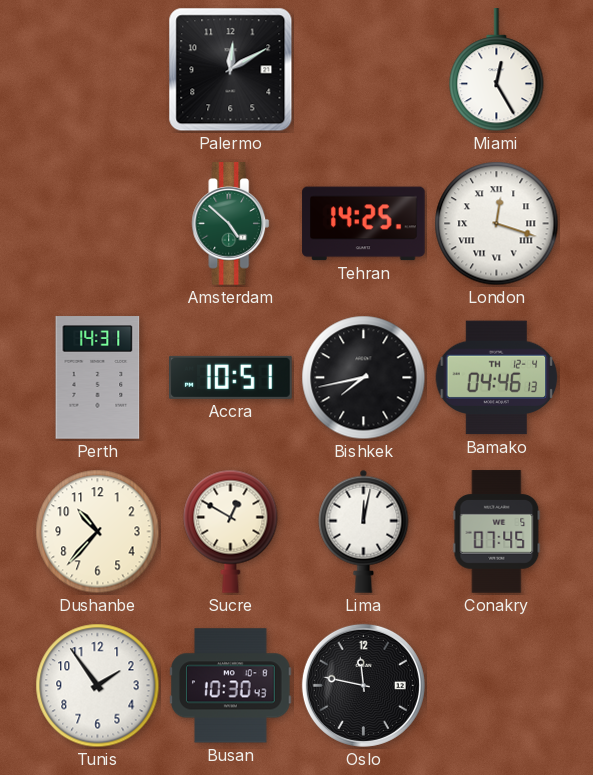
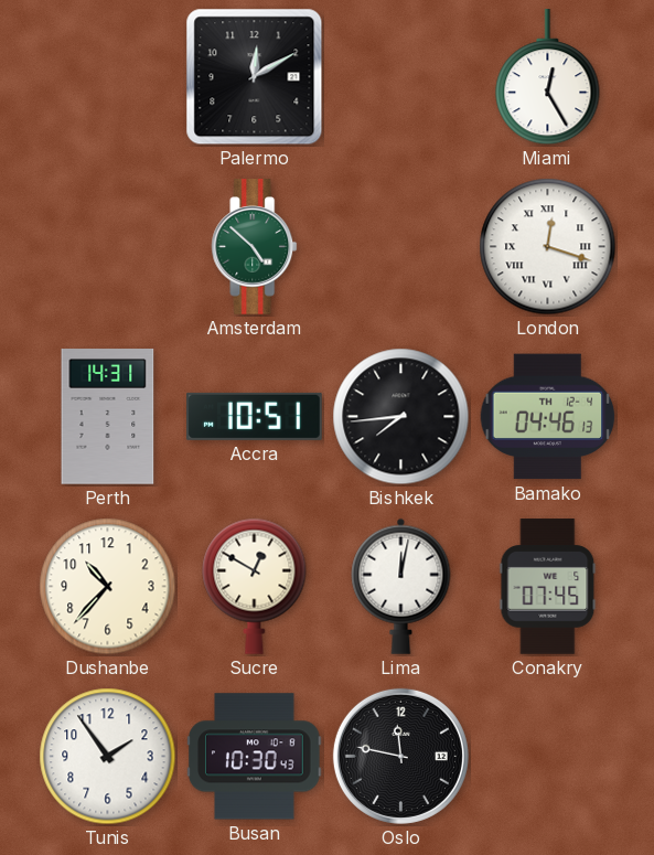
Tehran: 14:25 -> none (364, 224)
Bishkek: 7:43 -> 7:44 (401, 417)
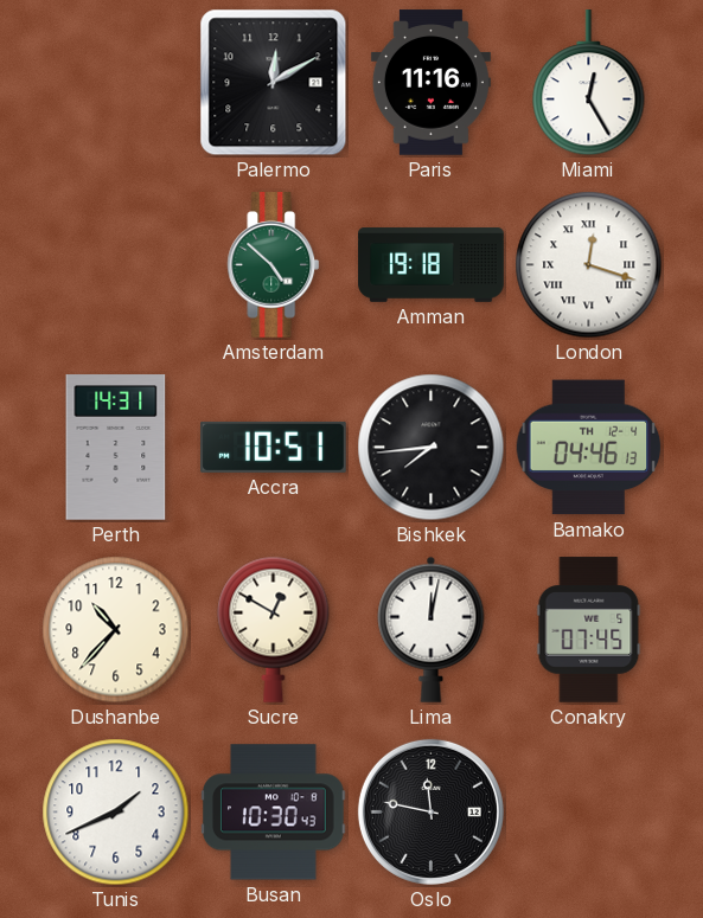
Paris: none -> 11:16 (430, 83)
Amman: none -> 19:18 (432, 265)
Tunis: 1:54 -> 1:41 (116, 813)
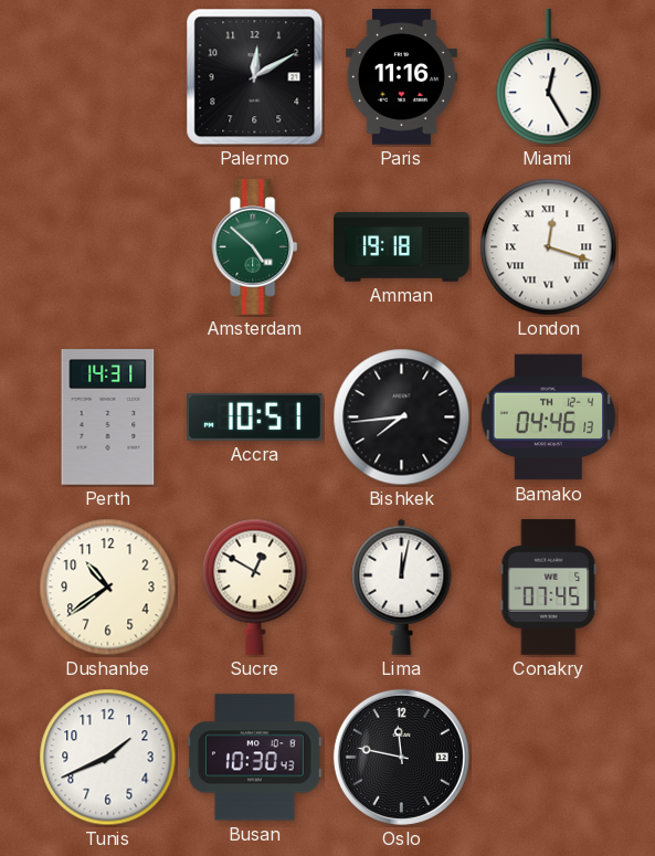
Dushanbe: 10:37 -> 10:39 (108, 588)
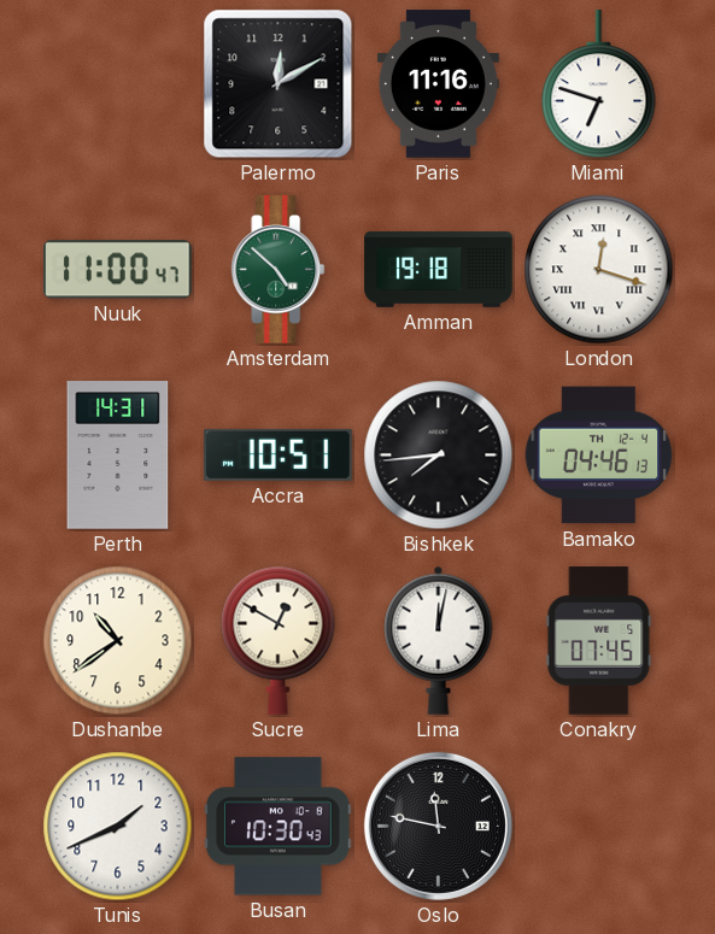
Miami: 12:25 -> 6:48 (599, 84)
Nuuk: none -> 11:00 (117, 270)
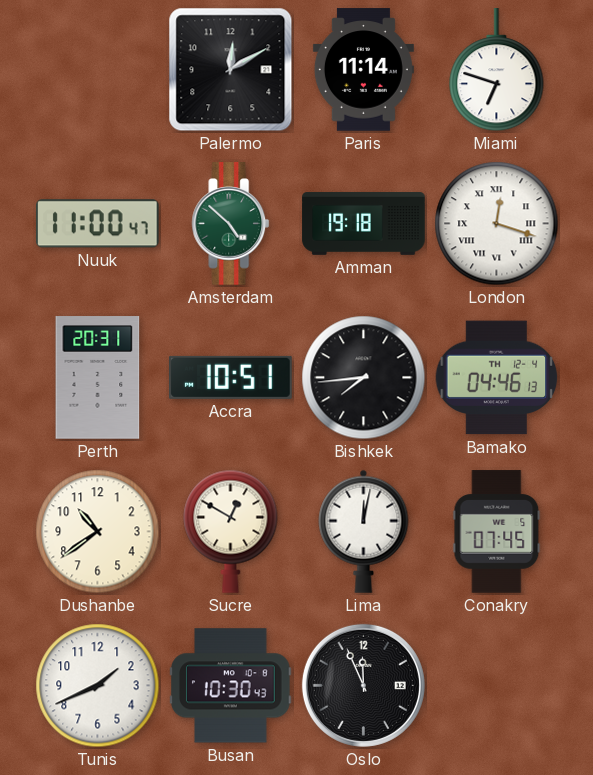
Paris: 11:16 -> 11:14 (363, 70)
Perth: 14:31 -> 20:31 (98, 378)
Oslo: 11:47 -> 11:56 (363, 685)
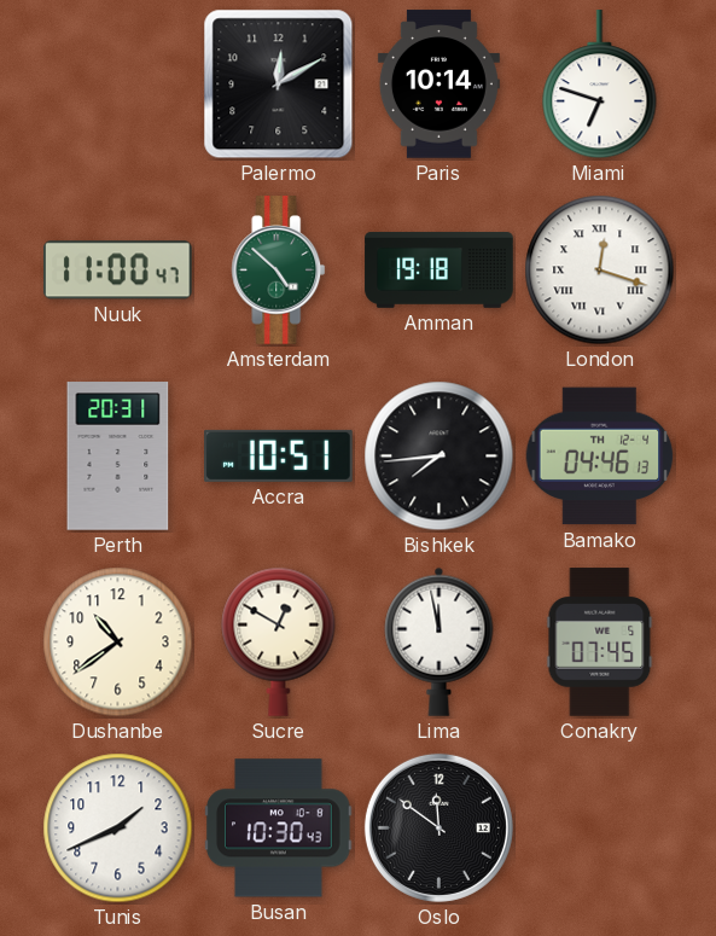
Paris: 11:14 -> 10:14 (438, 85)
Lima: 12:02 -> 11:58 (440, 641)
Oslo: 11:56 -> 11:51 (438, 827)
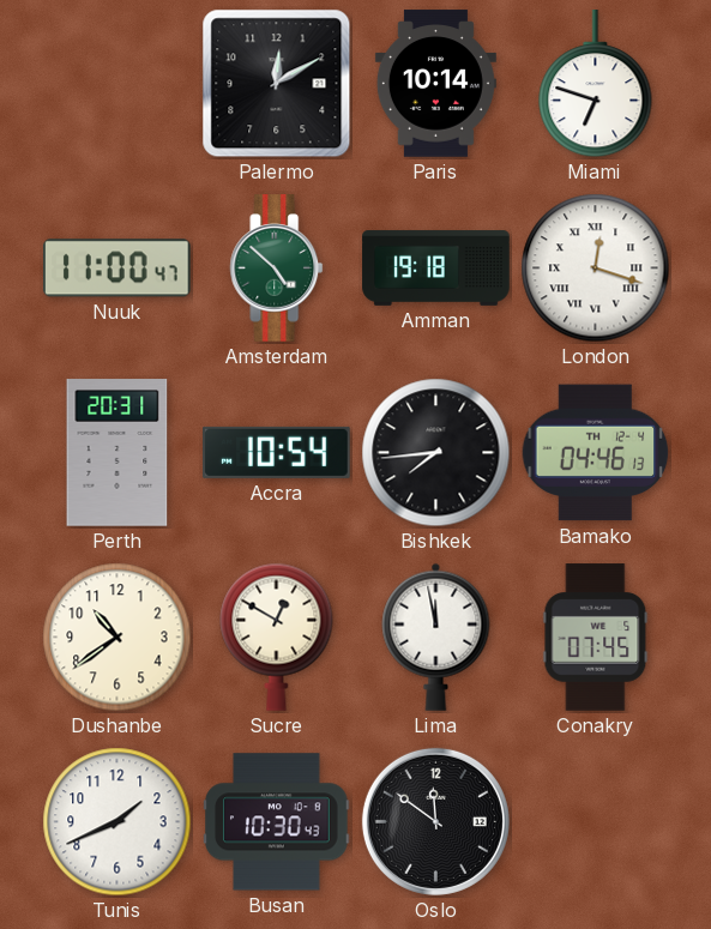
Accra: 10:51 -> 10:54 (277, 452)
